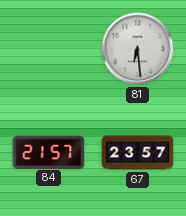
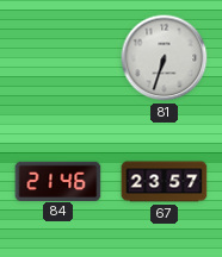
81: 6:29 -> 6:33 (165, 58)
84: 21:57 -> 21:46 (58, 181)
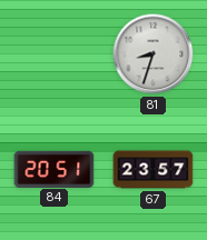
81: 6:33 -> 8:33 (154, 54)
84: 21:46 -> 20:51 (55, 169)
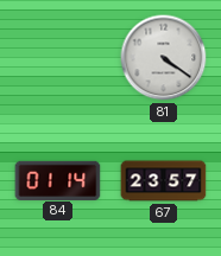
81: 8:33 -> 4:21 (164, 58)
84: 20:51 -> 01:14 (58, 180)
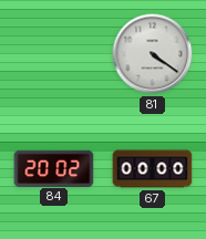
84: 01:14 -> 20:02 (54, 168)
67: 23:57 -> 00:00 (153, 169)
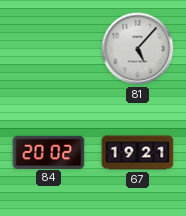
81: 4:21 -> 5:07 (138, 49)
67: 00:00 -> 19:21 (138, 153)
